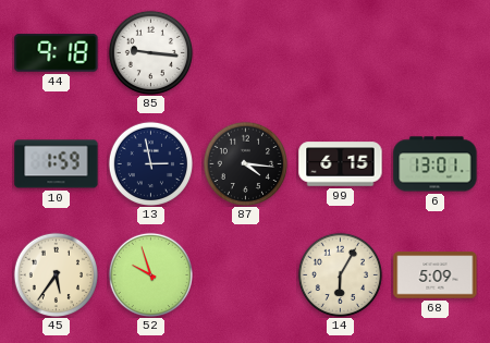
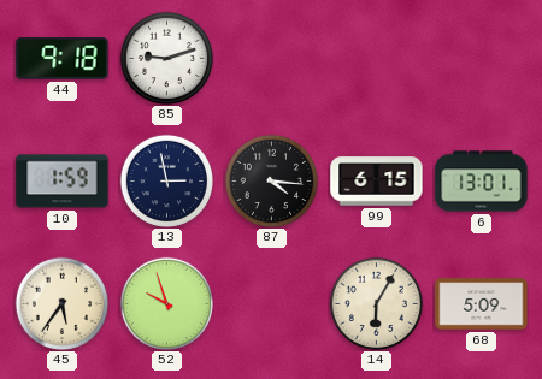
85: 9:16 -> 9:12 (166, 58)
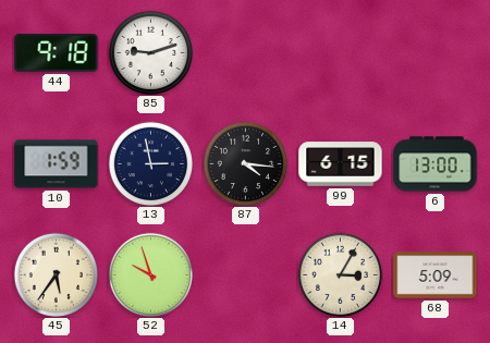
6: 13:01 -> 13:00 (436, 164)
14: 6:05 -> 3:05 (340, 274)
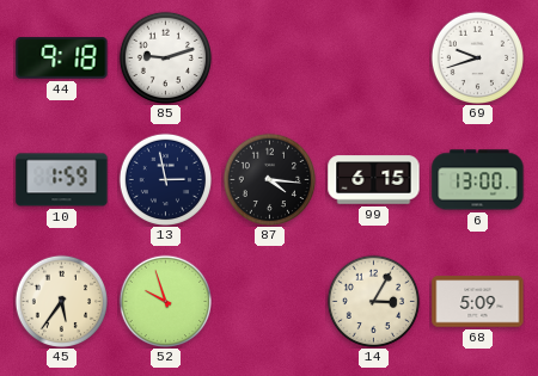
69: none -> 9:42 (477, 57)
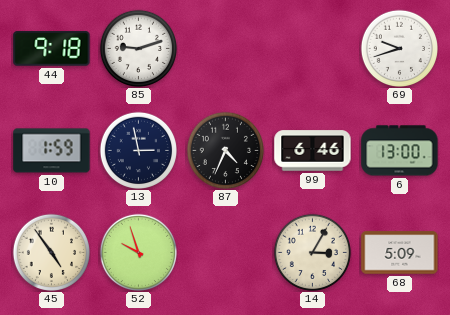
87: 4:16 -> 4:34 (225, 150)
99: 6:15 -> 6:46 (313, 151)
45: 5:36 -> 4:54 (51, 252)
